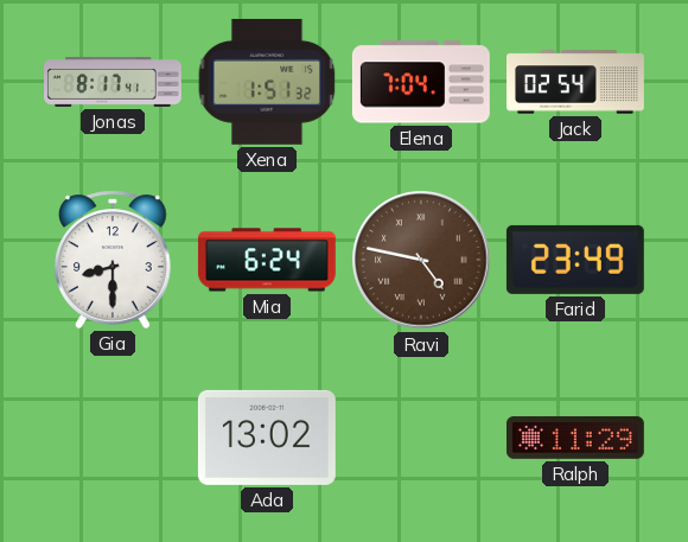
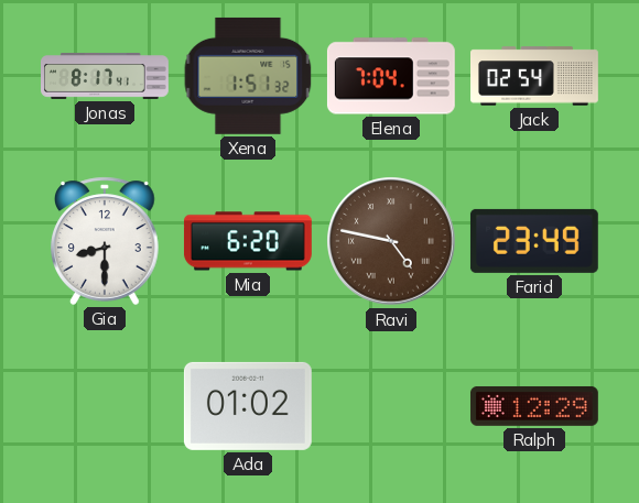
Mia: 6:24 -> 6:20 (248, 241)
Ada: 13:02 -> 01:02 (248, 406)
Ralph: 11:29 -> 12:29 (534, 406)
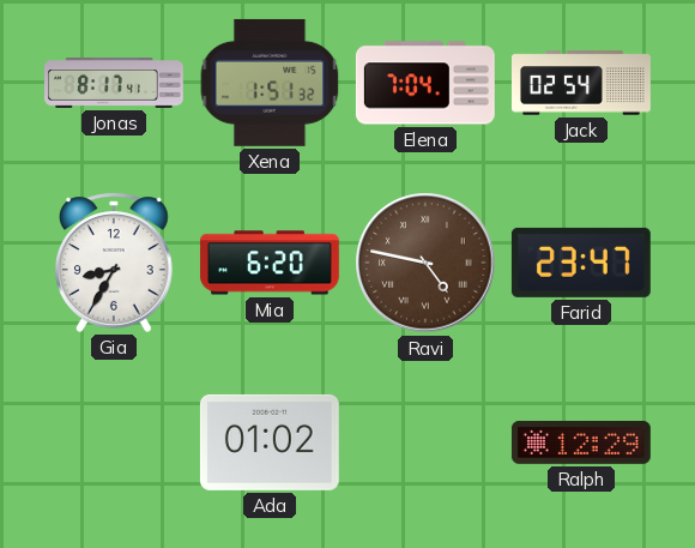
Gia: 8:30 -> 8:35 (115, 263)
Farid: 23:49 -> 23:47 (581, 263)
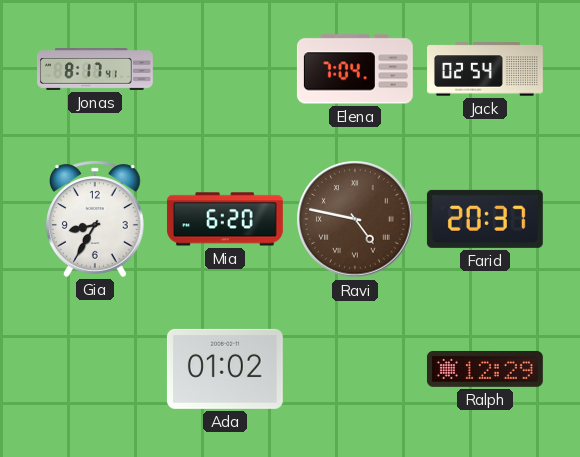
Xena: 1:51 -> none (270, 83)
Farid: 23:47 -> 20:37 (485, 219)
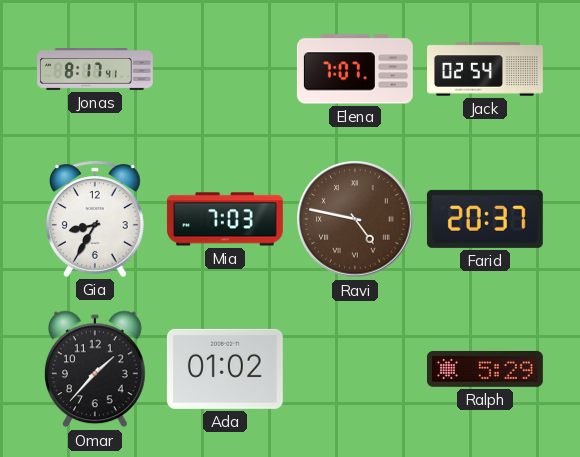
Elena: 7:04 -> 7:07 (355, 69)
Mia: 6:20 -> 7:03 (225, 219)
Omar: none -> 1:37 (95, 369)
Ralph: 12:29 -> 5:29 (485, 369)
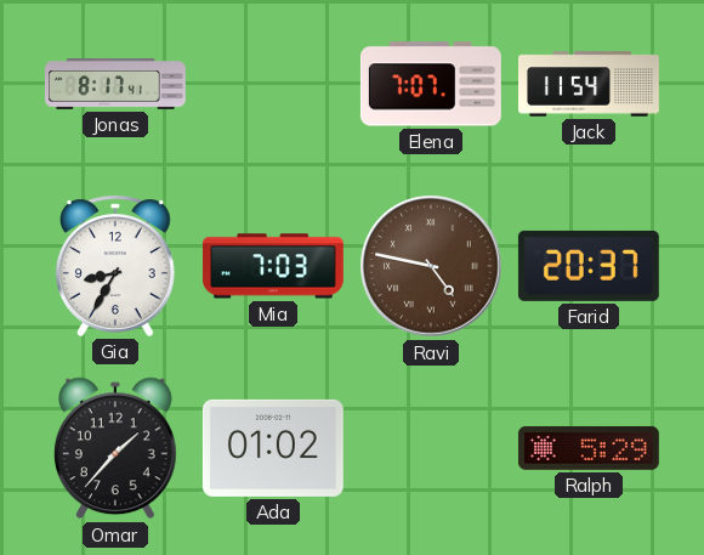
Jack: 02:54 -> 11:54 (590, 84)
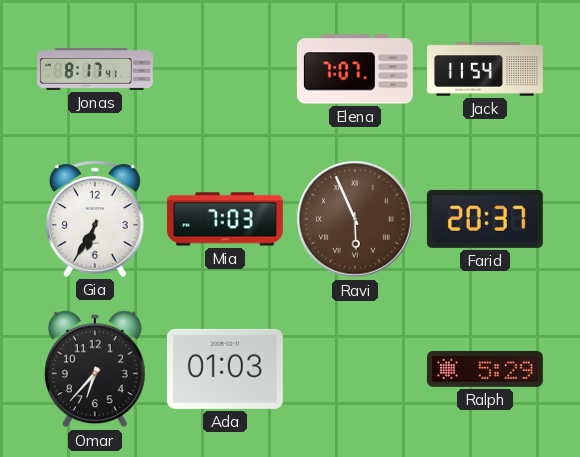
Gia: 8:35 -> 6:35 (96, 219)
Ravi: 4:47 -> 5:56 (355, 219)
Omar: 1:37 -> 6:37 (95, 369)
Ada: 01:02 -> 01:03 (225, 369)
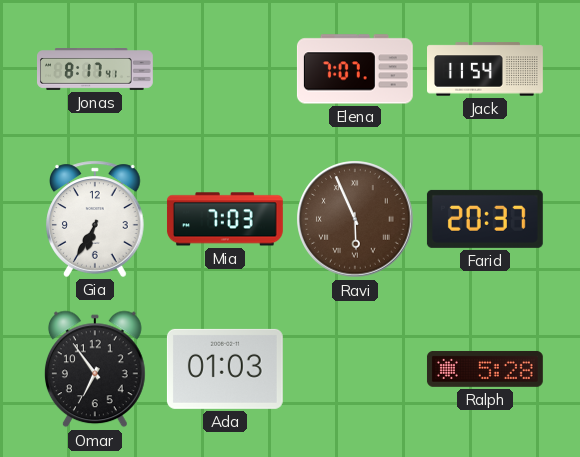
Omar: 6:37 -> 6:54 (95, 369)
Ralph: 5:29 -> 5:28 (485, 369)
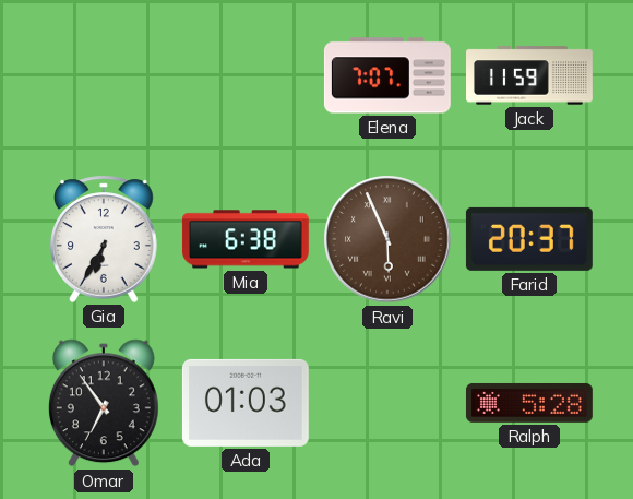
Jonas: 8:17 -> none (96, 70)
Jack: 11:54 -> 11:59 (530, 75)
Mia: 7:03 -> 6:38 (246, 239)
